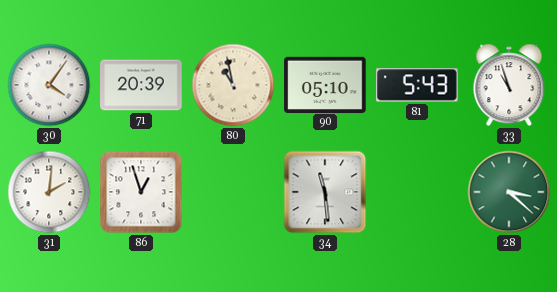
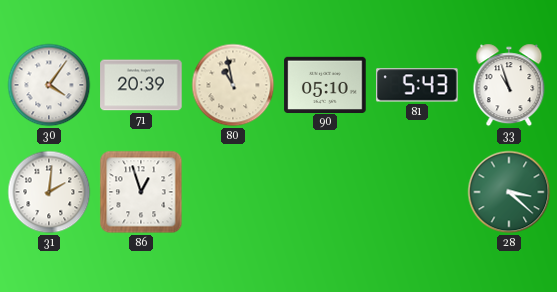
34: 11:29 -> none (325, 192)
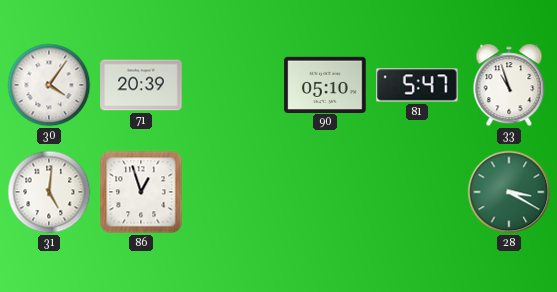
80: 10:58 -> none (233, 85)
81: 5:43 -> 5:47 (417, 85)
31: 2:01 -> 5:01 (49, 192)
28: 3:22 -> 3:20 (509, 192)
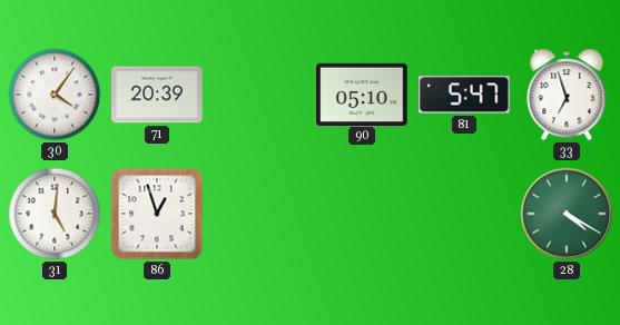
33: 10:57 -> 6:57 (567, 95)
28: 3:20 -> 4:20 (567, 214)
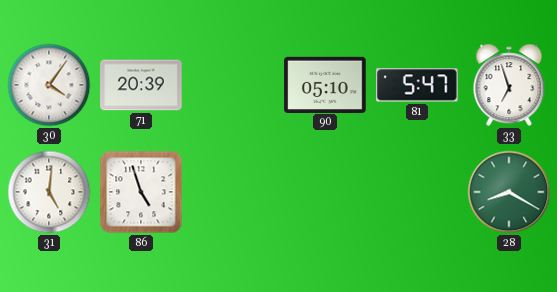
86: 12:57 -> 4:57 (141, 192)
28: 4:20 -> 8:20 (509, 192)
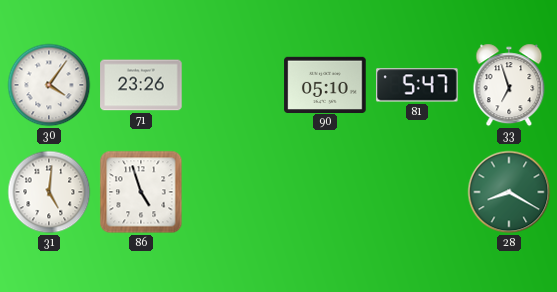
71: 20:39 -> 23:26 (141, 85)
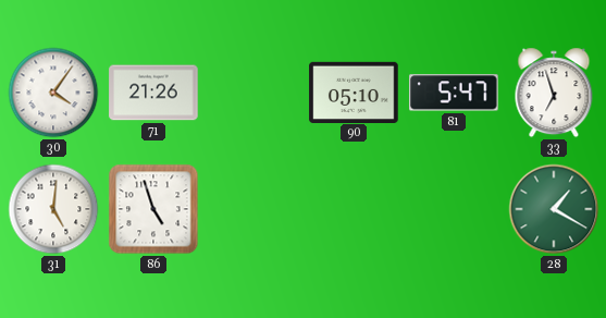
71: 23:26 -> 21:26 (153, 93)
28: 8:20 -> 1:20 (554, 209)
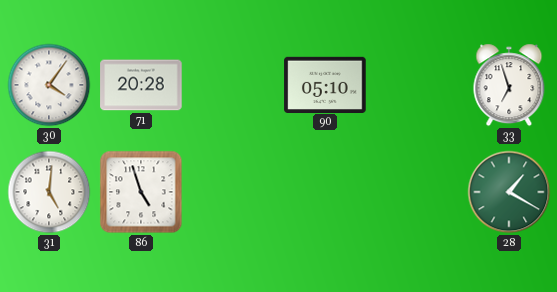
71: 21:26 -> 20:28 (141, 85)
81: 5:47 -> none (454, 93)
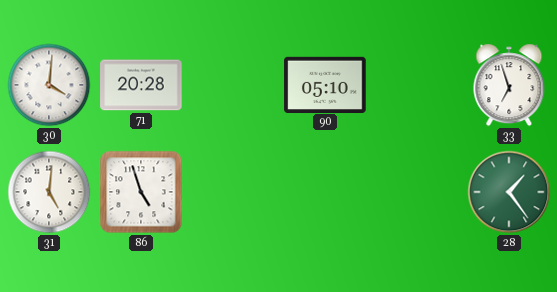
30: 4:06 -> 4:01 (49, 85)
28: 1:20 -> 1:24 (509, 192)
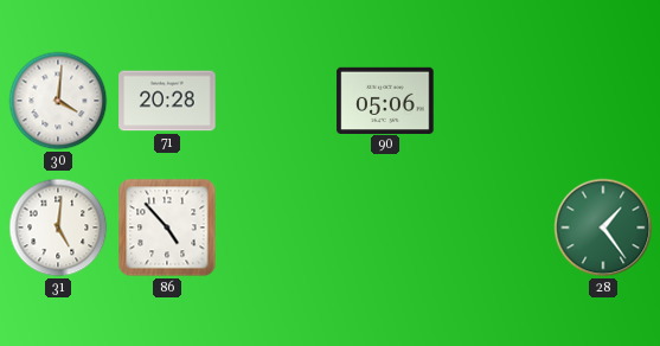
90: 05:10 -> 05:06 (385, 100)
33: 6:57 -> none (509, 85)
86: 4:57 -> 4:53 (167, 228)
